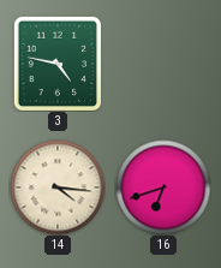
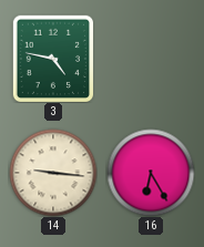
14: 4:16 -> 9:16 (53, 173)
16: 6:42 -> 6:25 (151, 173)
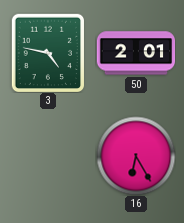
50: none -> 2:01 (136, 53)
14: 9:16 -> none (53, 173)
